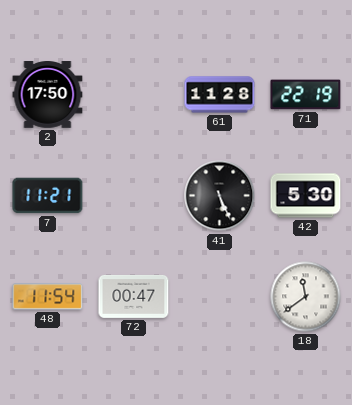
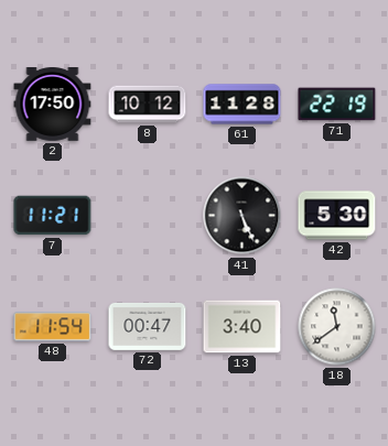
8: none -> 10:12 (148, 105)
13: none -> 3:40 (242, 327)
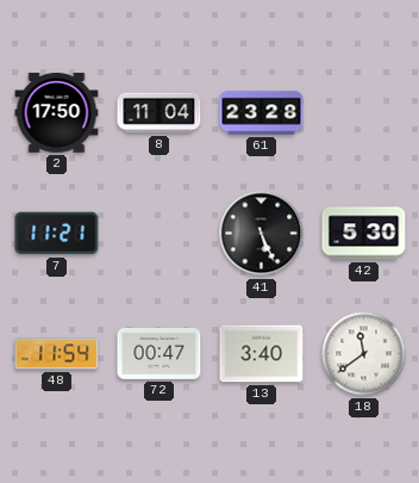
8: 10:12 -> 11:04 (160, 113)
61: 11:28 -> 23:28 (262, 113)
71: 22:19 -> none (337, 105)
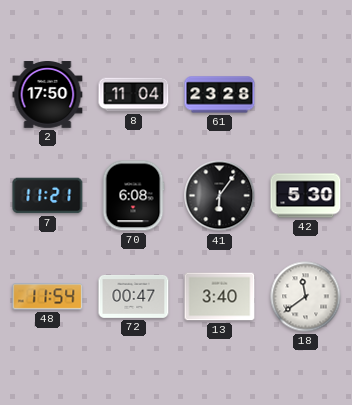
70: none -> 6:08 (133, 196)
41: 5:26 -> 6:06 (220, 196)
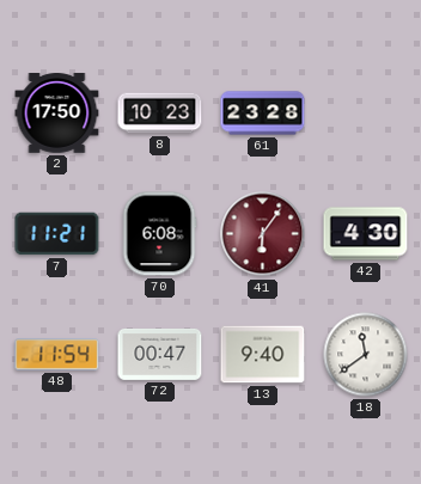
8: 11:04 -> 10:23 (160, 114)
41 dial: black -> burgundy (263, 234)
42: 5:30 -> 4:30 (366, 234)
13: 3:40 -> 9:40 (263, 355)
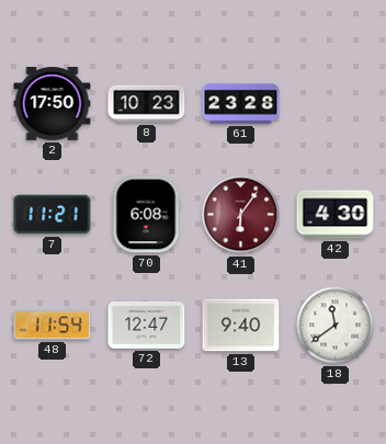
72: 00:47 -> 12:47 (147, 325)
